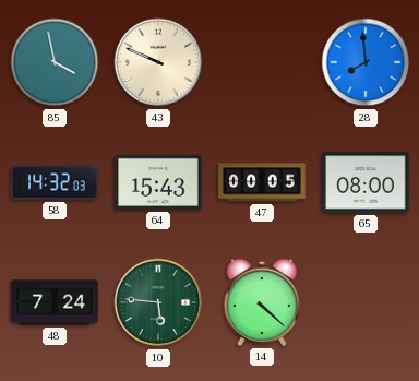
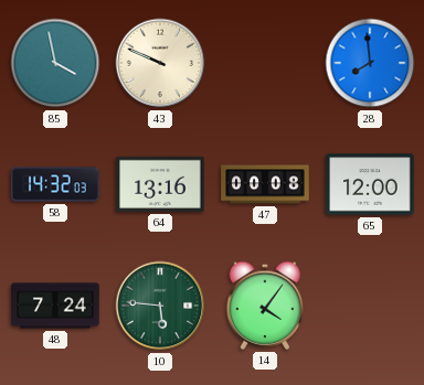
64: 15:43 -> 13:16 (160, 184)
47: 00:05 -> 00:08 (265, 184)
65: 08:00 -> 12:00 (370, 184)
14: 4:22 -> 4:06 (264, 306)
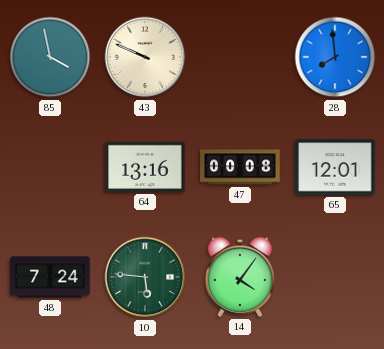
58: 14:32 -> none (55, 184)
65: 12:00 -> 12:01 (335, 167)
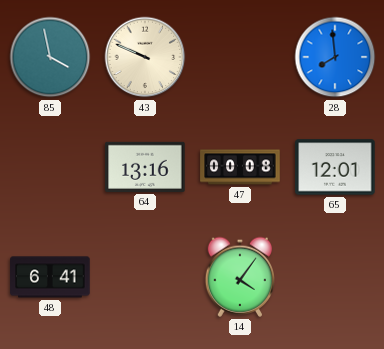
48: 7:24 -> 6:41 (50, 277)
10: 5:46 -> none (145, 277)
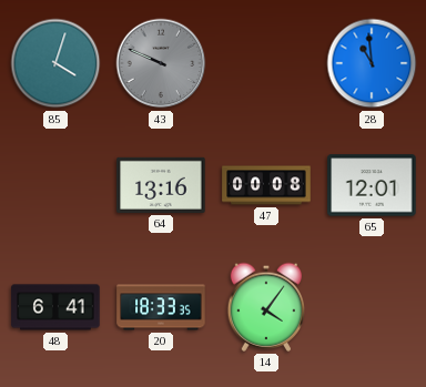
85: 3:58 -> 4:03 (55, 63)
43 dial: cream -> grey (161, 63)
28: 7:59 -> 10:59 (372, 63)
20: none -> 18:33 (161, 307)
